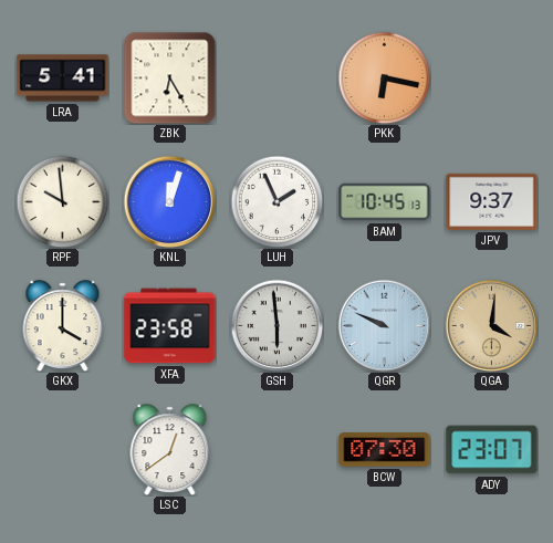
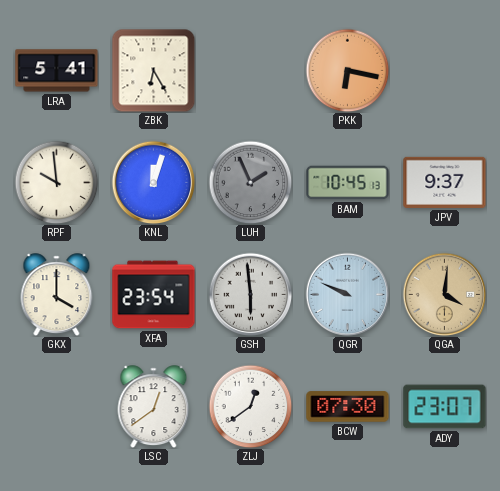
LUH dial: white -> grey (250, 182)
XFA: 23:58 -> 23:54 (154, 295)
ZLJ: none -> 12:39 (250, 406)
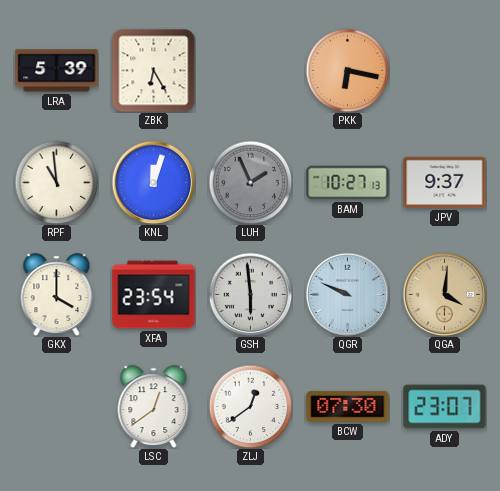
LRA: 5:41 -> 5:39 (57, 71)
RPF: 9:59 -> 10:59 (56, 182)
BAM: 10:45 -> 10:27 (348, 183)
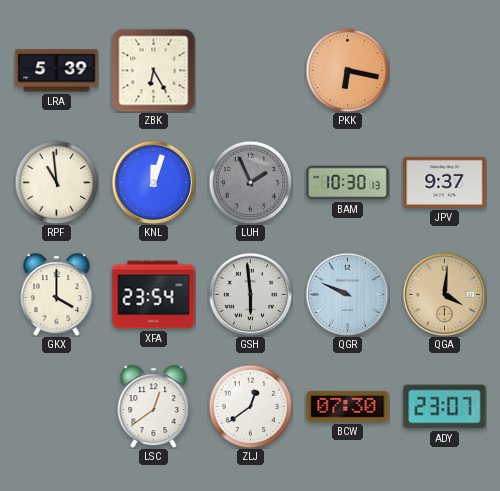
BAM: 10:27 -> 10:30 (348, 183)
